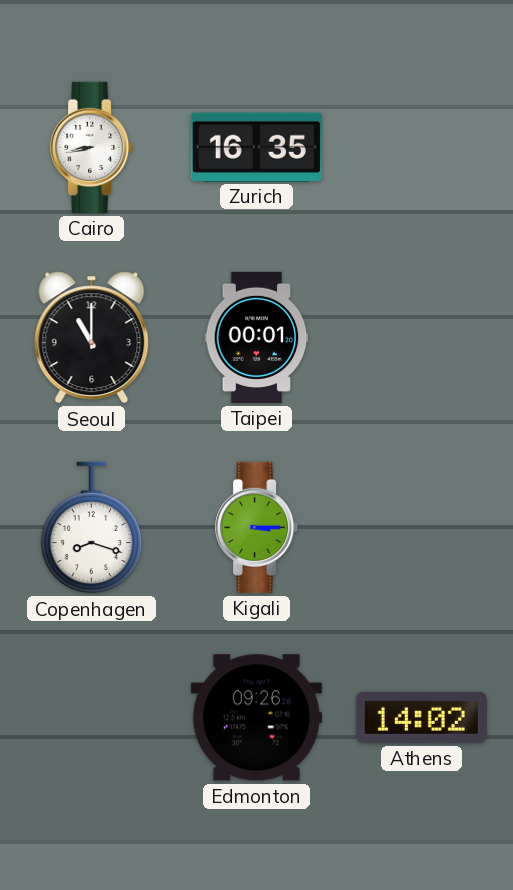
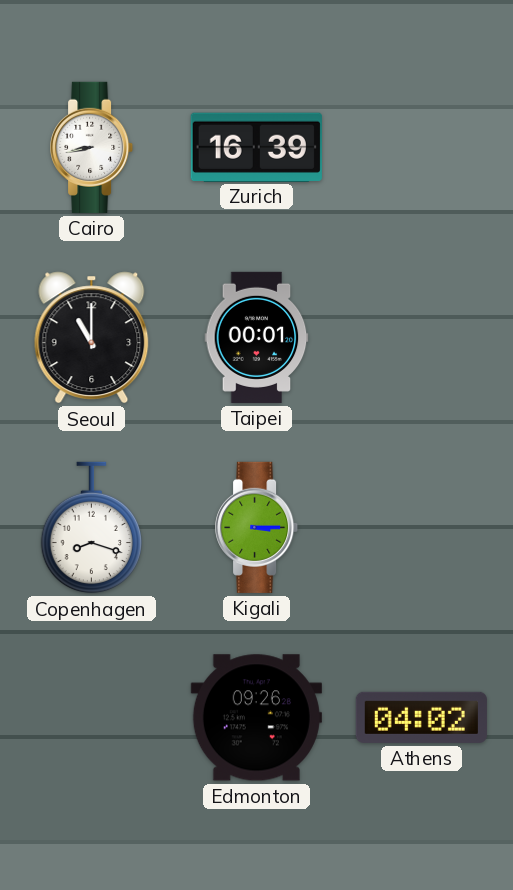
Zurich: 16:35 -> 16:39 (256, 147)
Athens: 14:02 -> 04:02 (421, 717)
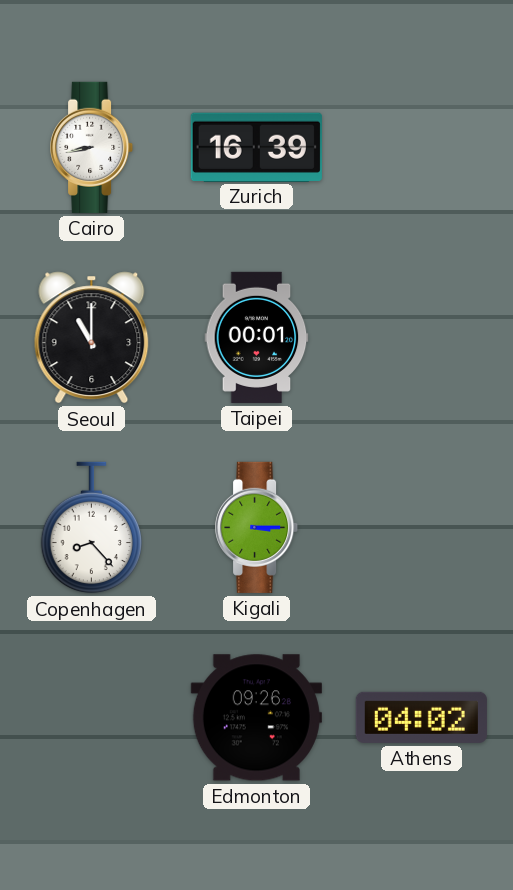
Copenhagen: 8:18 -> 8:23 (91, 528)
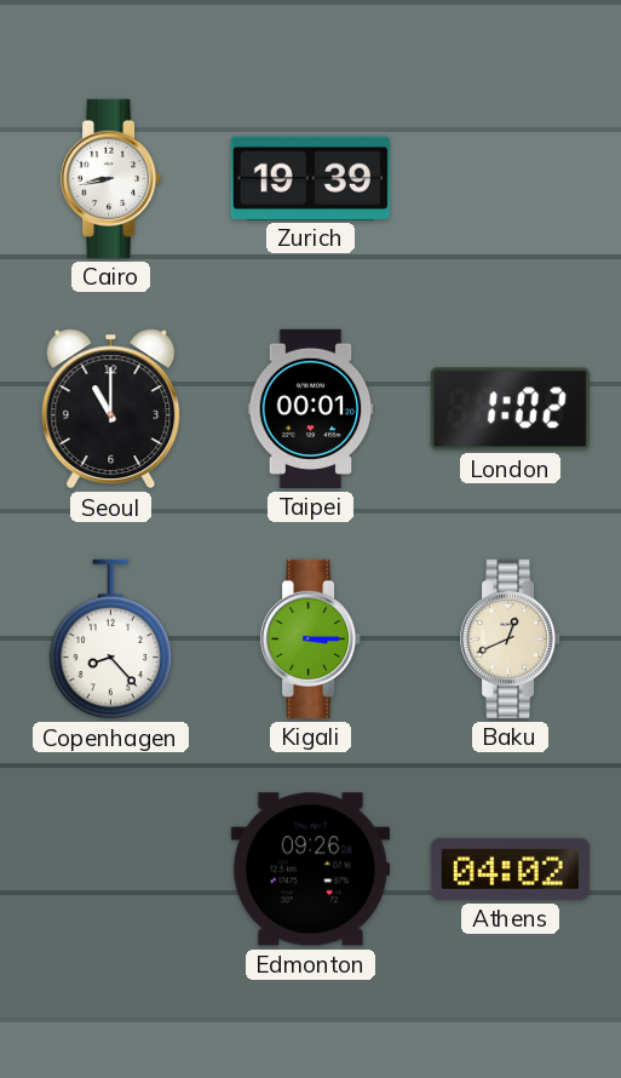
Zurich: 16:39 -> 19:39 (310, 178)
London: none -> 1:02 (510, 409)
Baku: none -> 12:41 (511, 638)
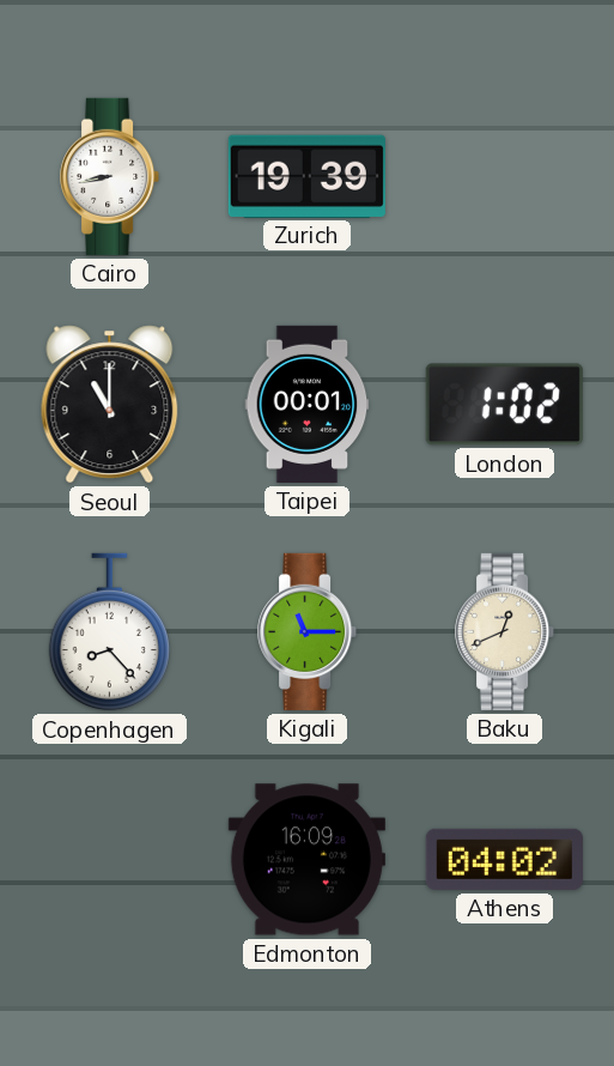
Kigali: 3:15 -> 11:15 (308, 631)
Edmonton: 09:26 -> 16:09 (306, 860)
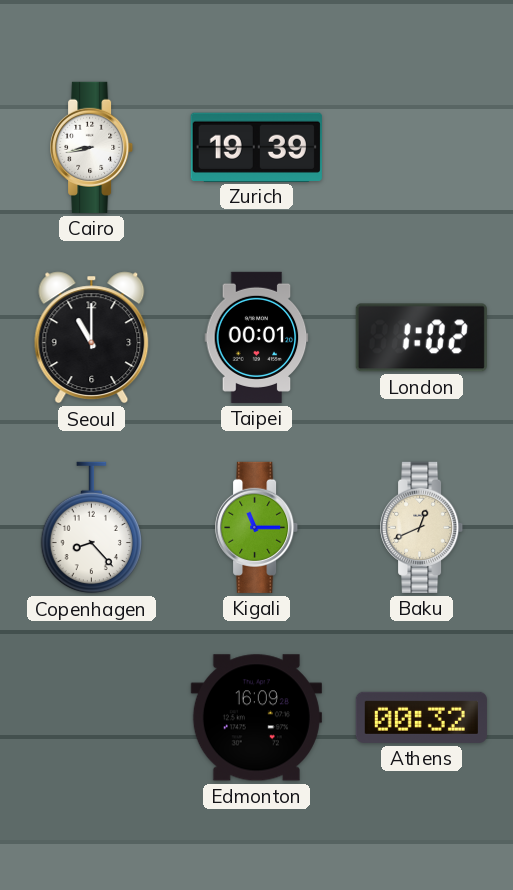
Athens: 04:02 -> 00:32 (421, 717)
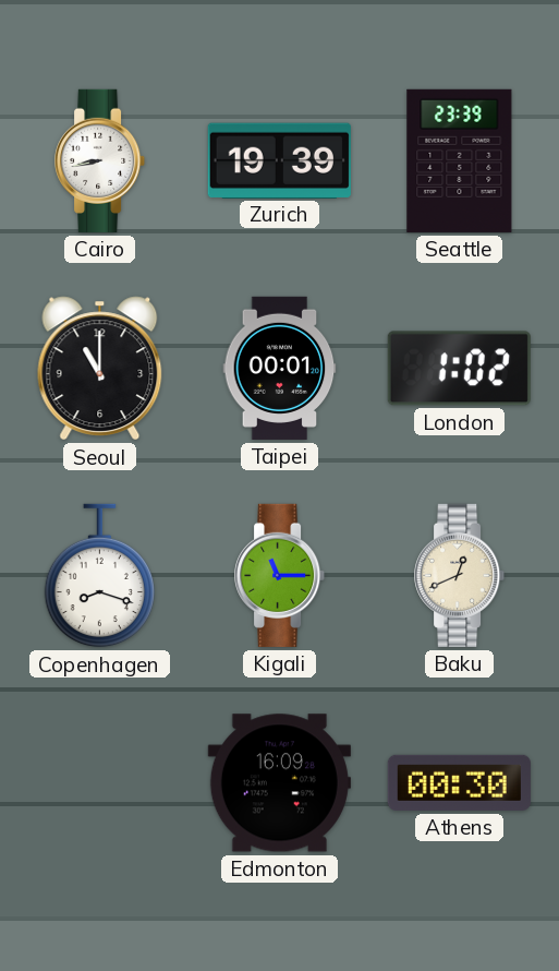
Seattle: none -> 23:39 (460, 160)
Copenhagen: 8:23 -> 8:18 (99, 576)
Athens: 00:32 -> 00:30 (459, 782)
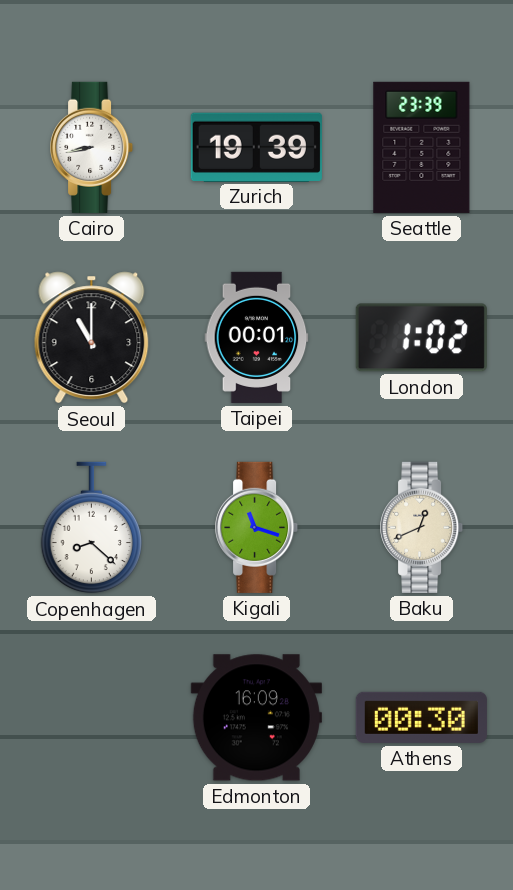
Copenhagen: 8:18 -> 8:22 (91, 528)
Kigali: 11:15 -> 11:18 (257, 527)
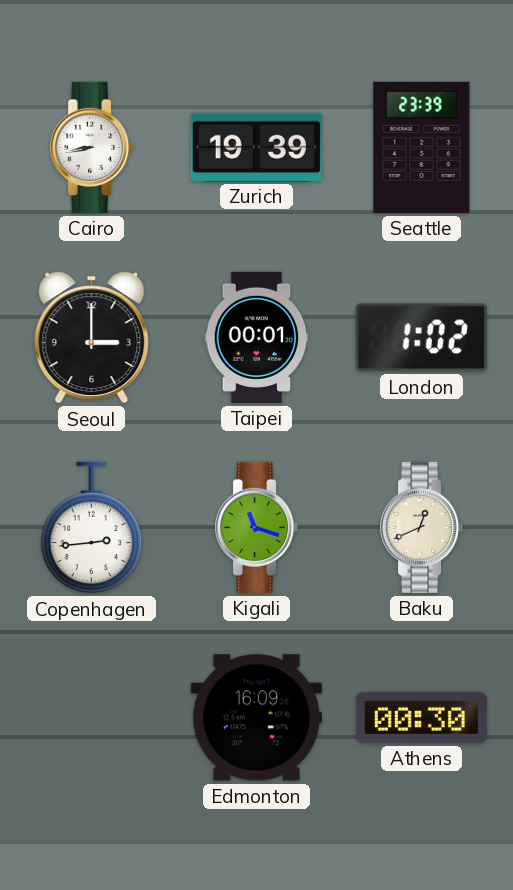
Seoul: 11:00 -> 3:00 (92, 338)
Copenhagen: 8:22 -> 2:44 (91, 528)
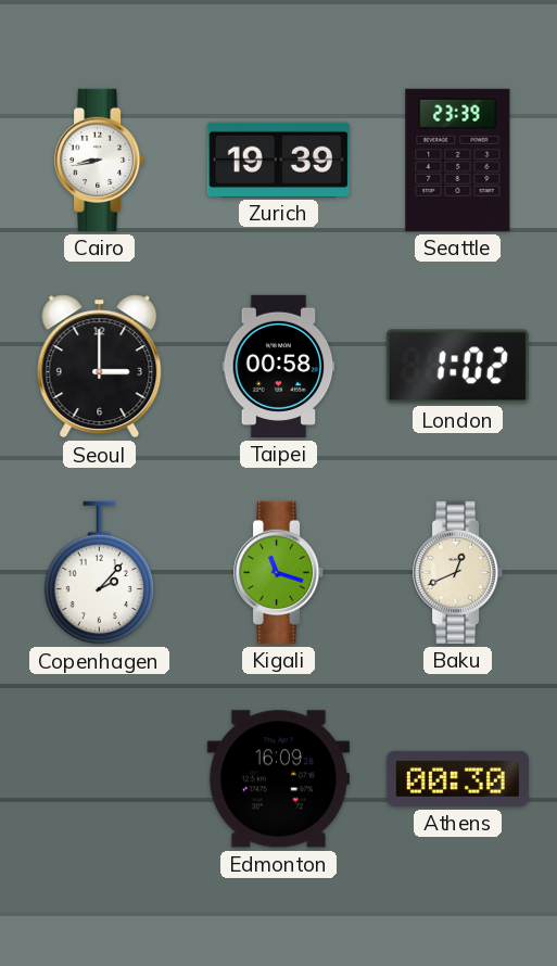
Taipei: 00:01 -> 00:58 (279, 366)
Copenhagen: 2:44 -> 2:07 (99, 573)
